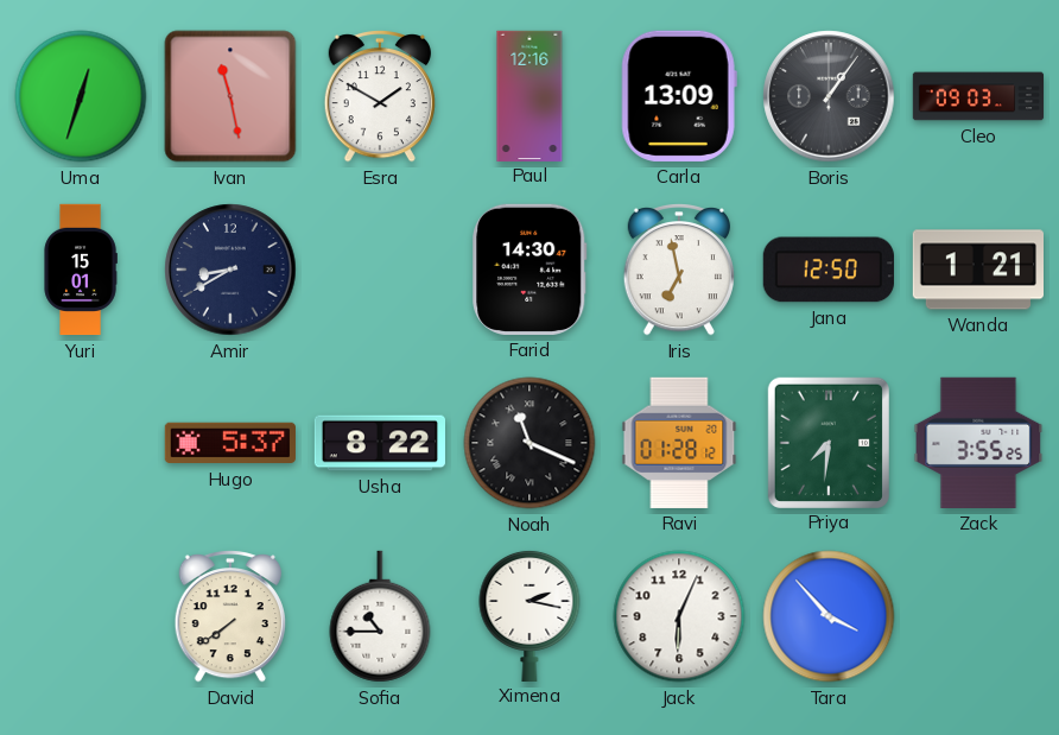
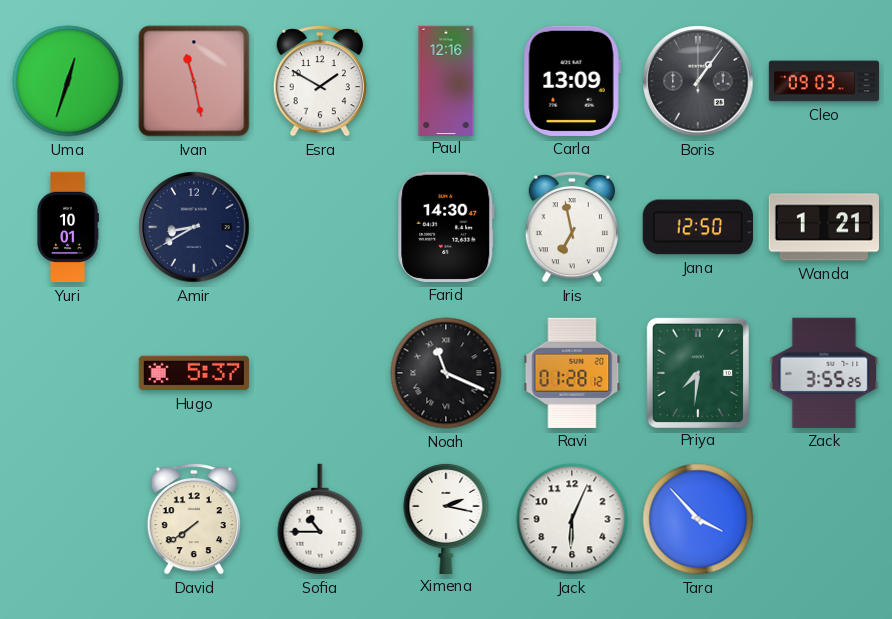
Yuri: 15:01 -> 10:01 (68, 227)
Usha: 8:22 -> none (379, 443)
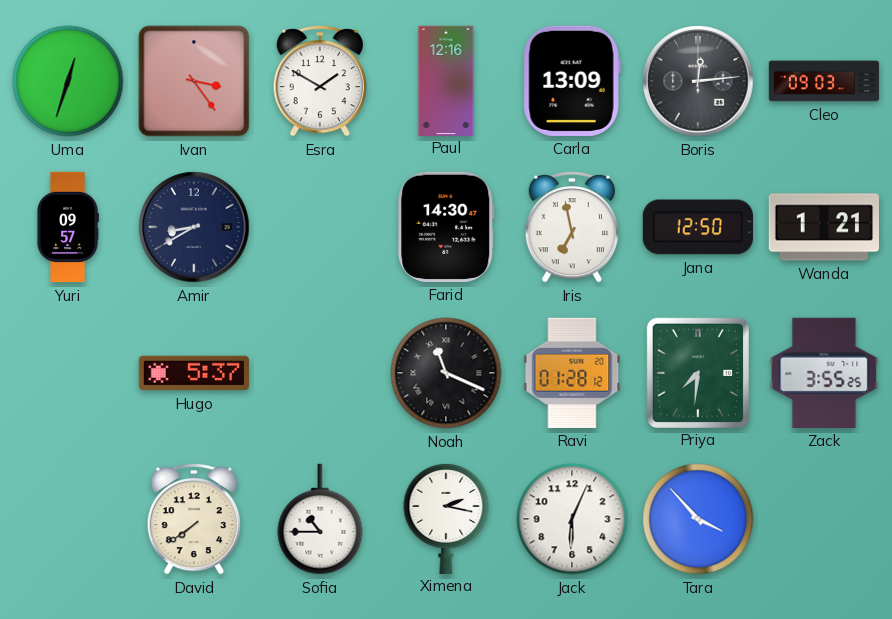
Ivan: 11:28 -> 3:24 (194, 81)
Boris: 1:06 -> 12:14 (698, 81)
Yuri: 10:01 -> 09:57 (68, 227)
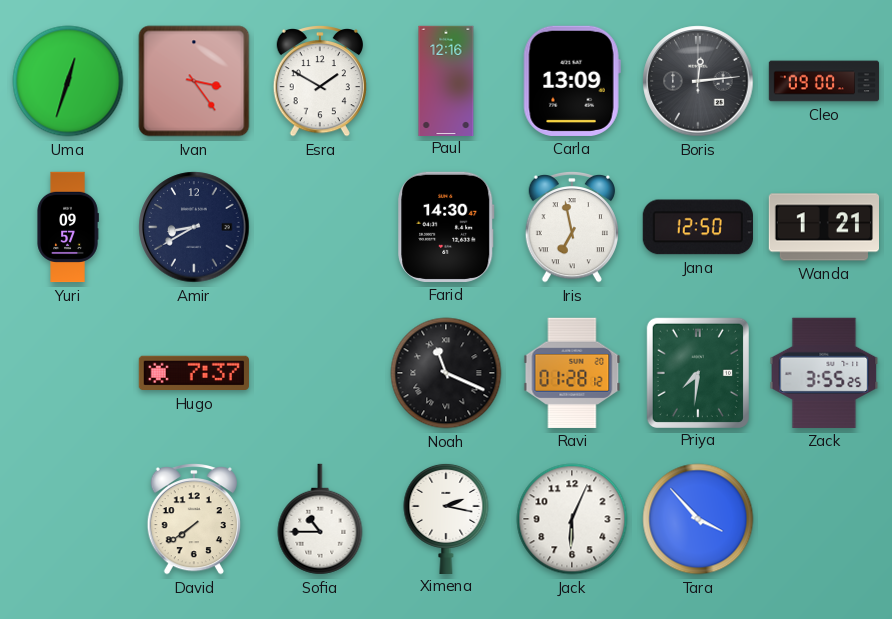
Cleo: 09:03 -> 09:00 (824, 81)
Hugo: 5:37 -> 7:37 (194, 373)
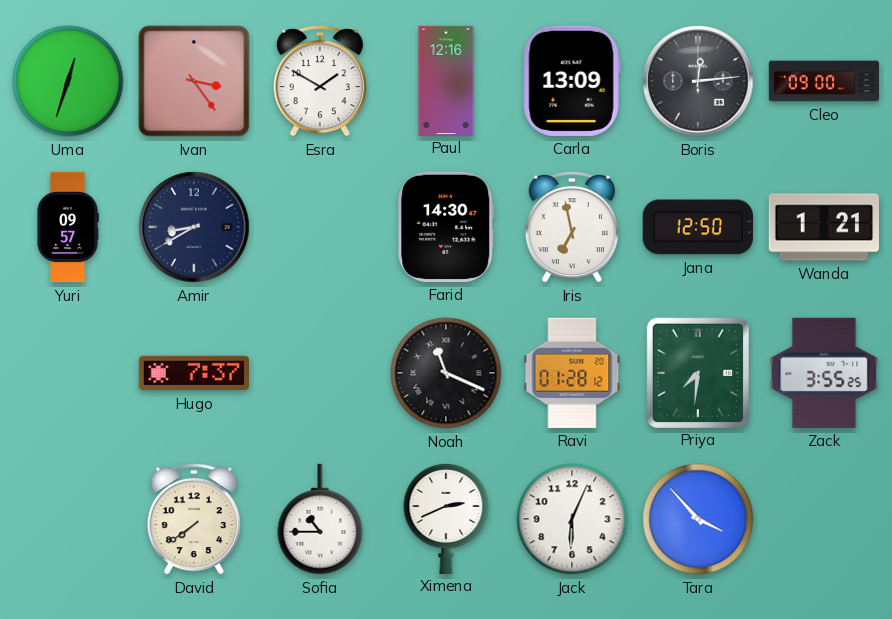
Ximena: 2:17 -> 2:41 (446, 518)
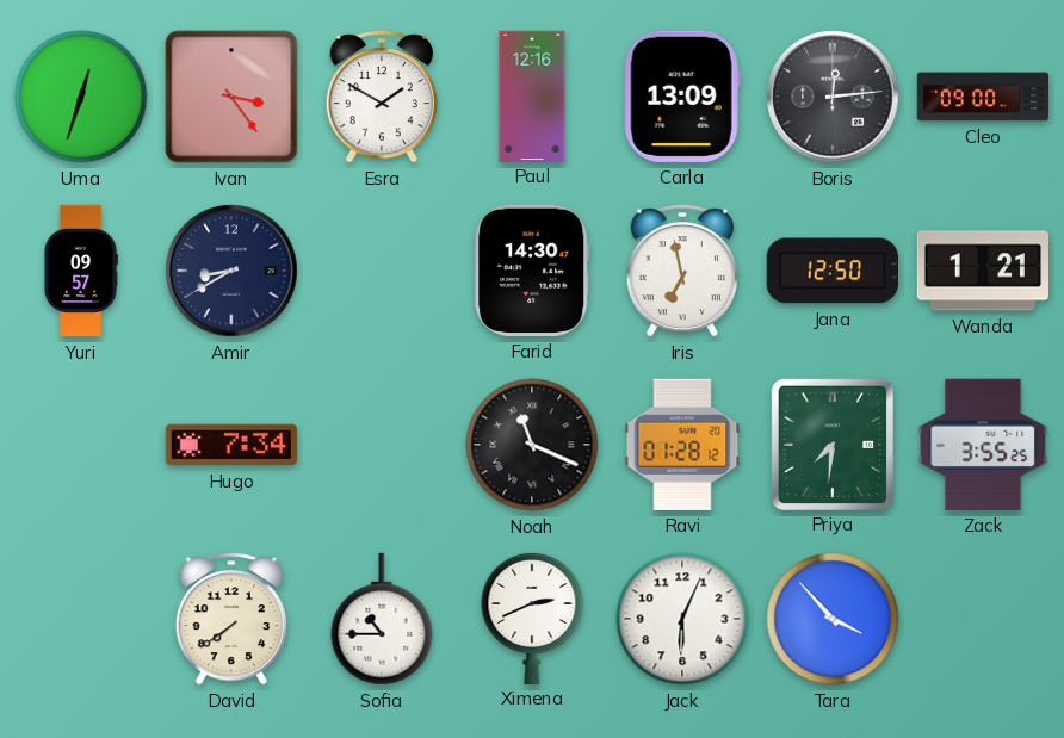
Hugo: 7:37 -> 7:34 (231, 445)
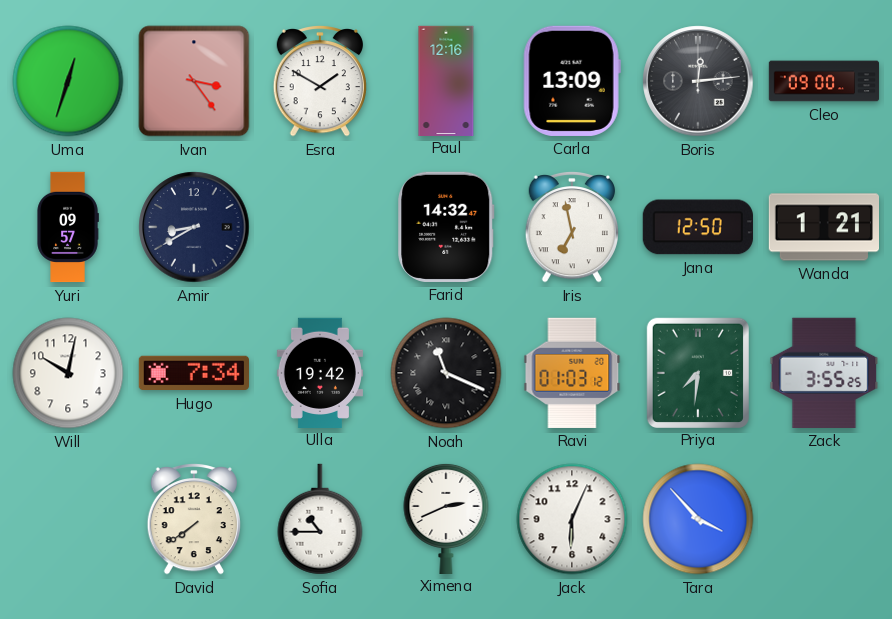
Farid: 14:30 -> 14:32 (446, 227)
Will: none -> 10:02 (68, 373)
Ulla: none -> 19:42 (320, 372)
Ravi: 01:28 -> 01:03 (572, 373)
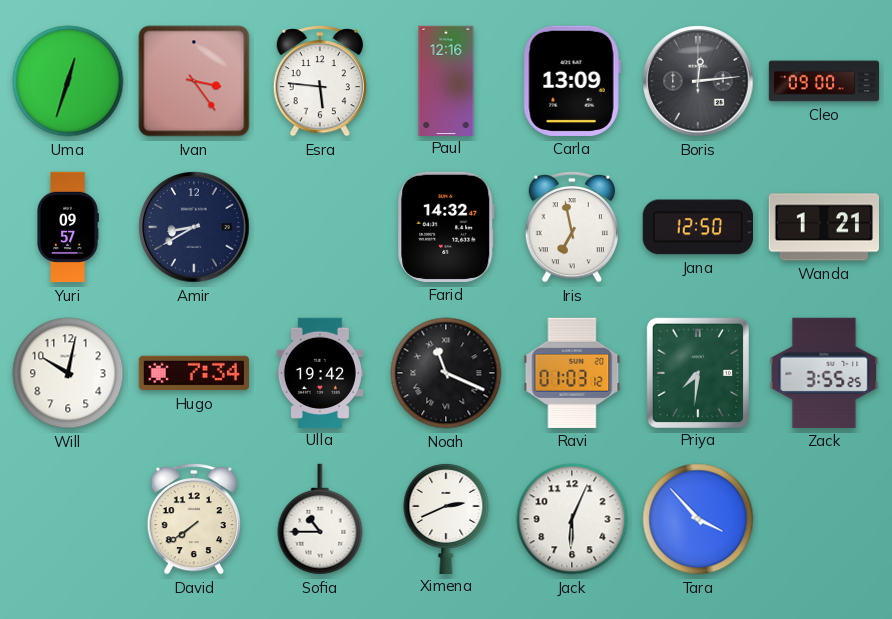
Esra: 1:50 -> 5:46 (319, 81)
